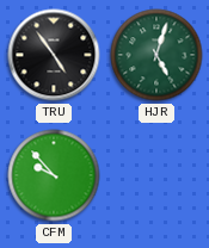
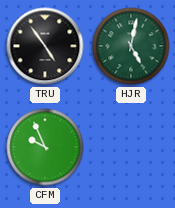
HJR: 5:03 -> 5:02 (131, 46)
CFM: 9:53 -> 9:56 (45, 147)
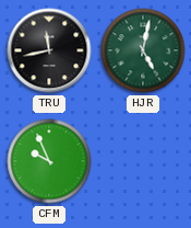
TRU: 4:54 -> 11:43 (49, 50)
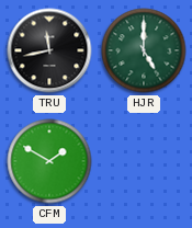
HJR: 5:02 -> 5:00 (144, 50)
CFM: 9:56 -> 1:50 (49, 161)
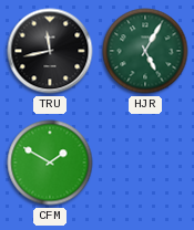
HJR: 5:00 -> 5:05 (145, 51)
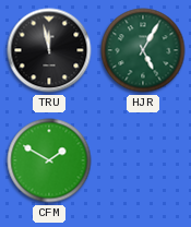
TRU: 11:43 -> 11:58 (49, 50)
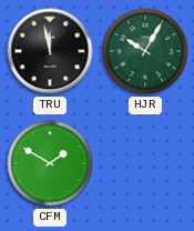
HJR: 5:05 -> 10:05 (145, 51)
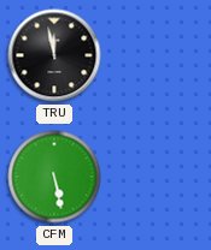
HJR: 10:05 -> none (145, 51)
CFM: 1:50 -> 5:28 (54, 177)
